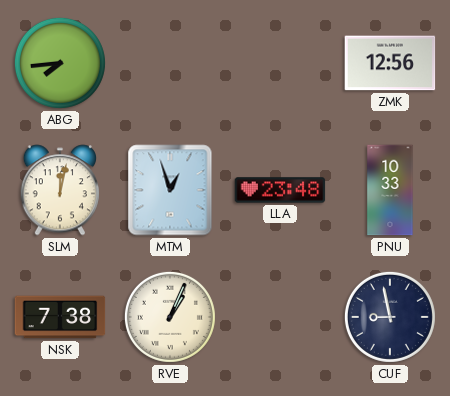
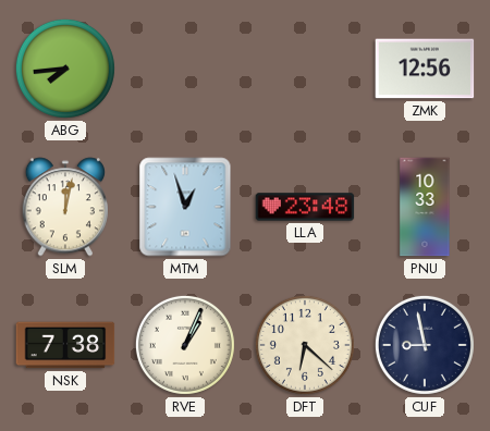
DFT: none -> 6:22 (305, 345)
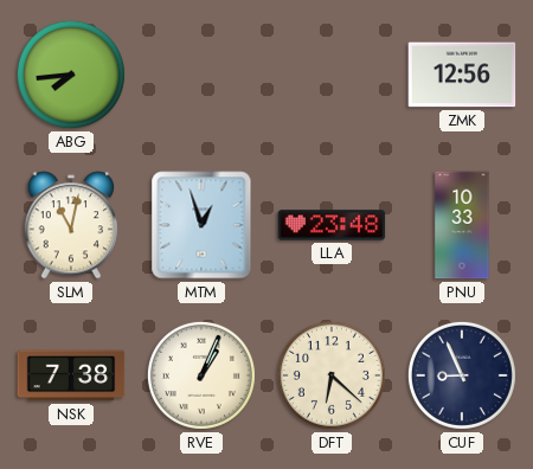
SLM: 12:02 -> 11:02 (70, 225)
CUF: 8:58 -> 8:56 (462, 375)
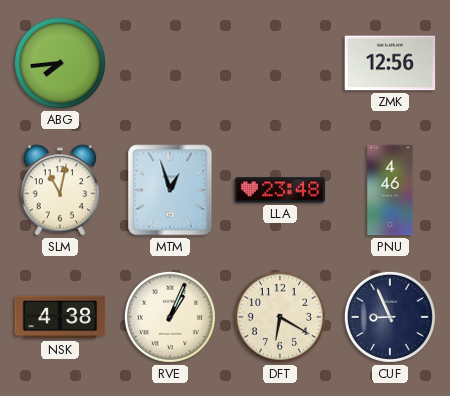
PNU: 10:33 -> 4:46 (390, 190)
NSK: 7:38 -> 4:38 (60, 317)
DFT: 6:22 -> 6:20 (280, 317)
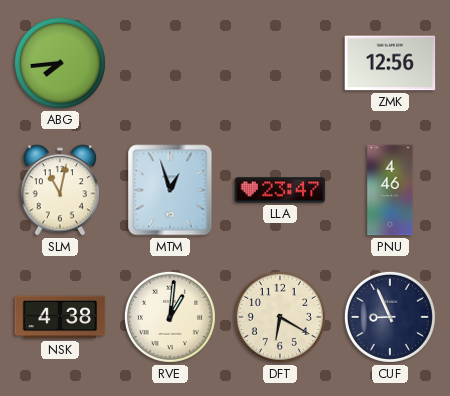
LLA: 23:48 -> 23:47 (280, 190)
RVE: 1:04 -> 1:01 (170, 317)
